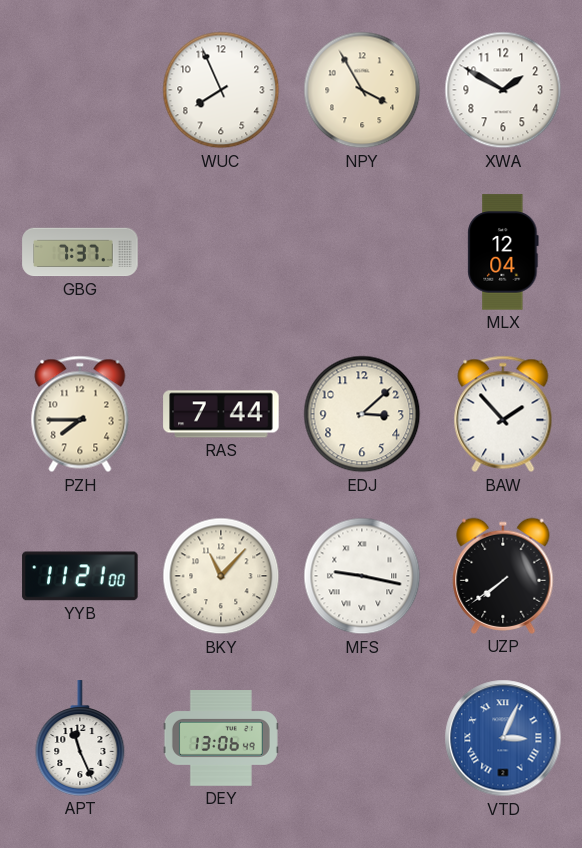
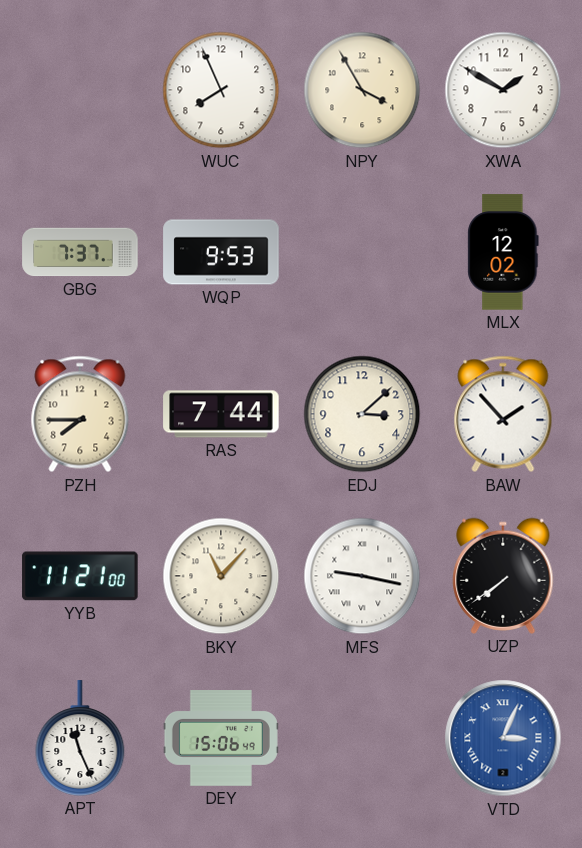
WQP: none -> 9:53 (221, 252)
MLX: 12:04 -> 12:02 (503, 252)
DEY: 13:06 -> 15:06 (221, 738)
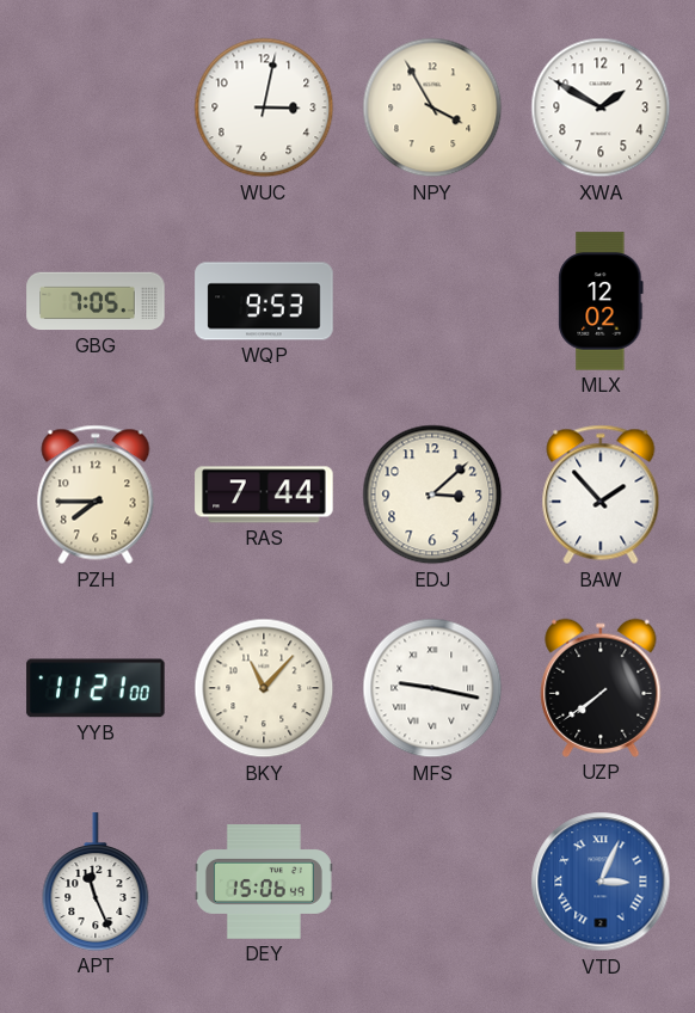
WUC: 7:56 -> 3:02 (264, 108)
GBG: 7:37 -> 7:05 (96, 301)
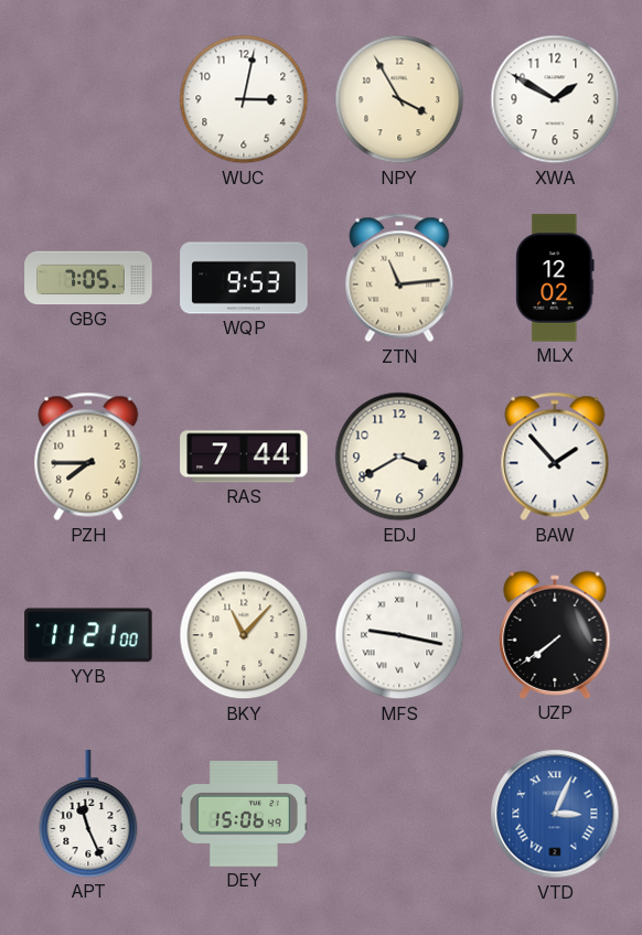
ZTN: none -> 11:14 (399, 278)
EDJ: 3:08 -> 3:40 (399, 456)
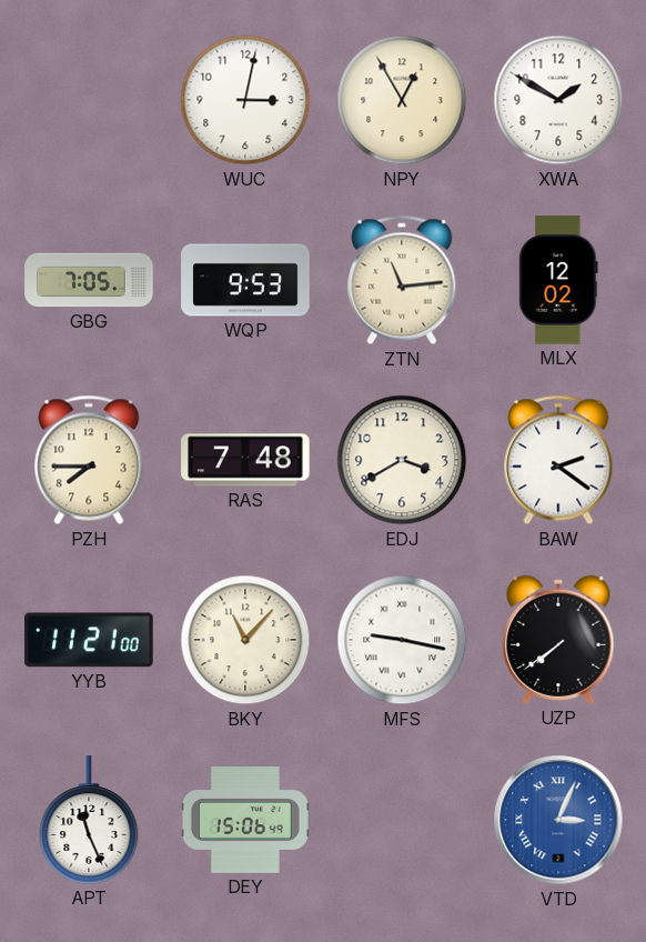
NPY: 3:55 -> 12:55 (402, 100)
RAS: 7:44 -> 7:48 (245, 460)
BAW: 1:53 -> 2:21 (558, 460)
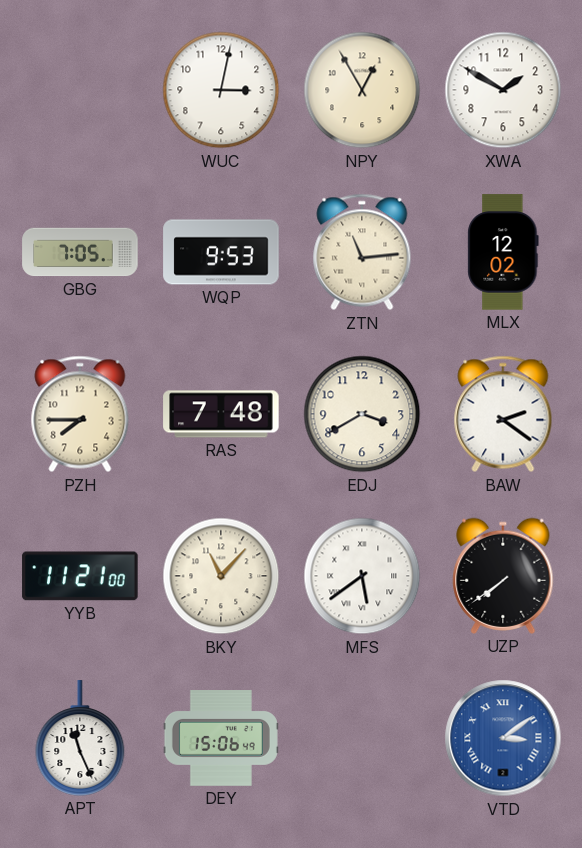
MFS: 9:17 -> 5:39 (362, 576)
VTD: 3:04 -> 3:09 (503, 738)
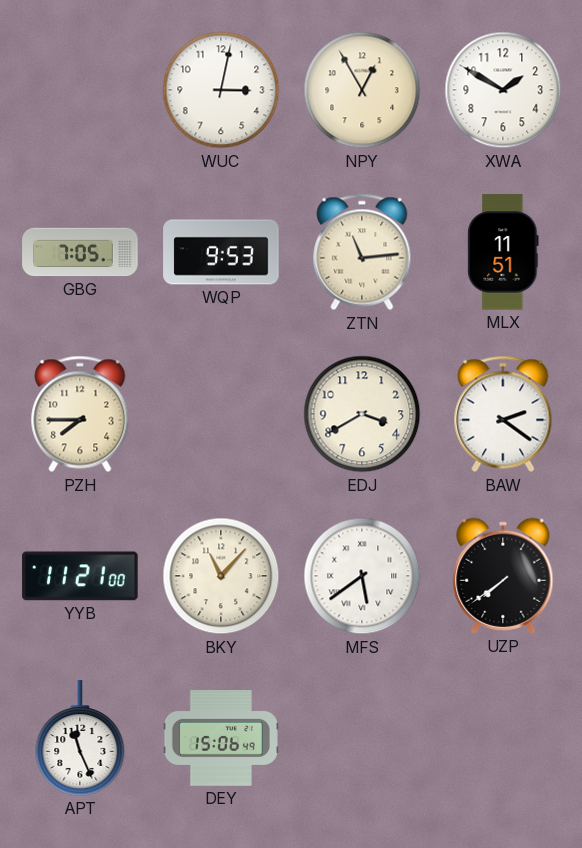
MLX: 12:02 -> 11:51 (503, 252)
RAS: 7:48 -> none (221, 414)
VTD: 3:09 -> none (503, 738)
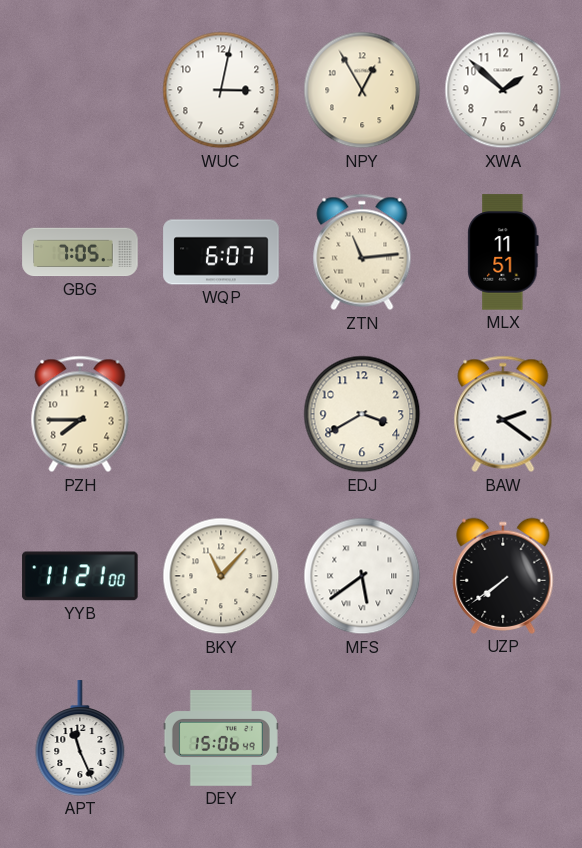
XWA: 1:50 -> 1:52 (503, 90)
WQP: 9:53 -> 6:07 (221, 252)
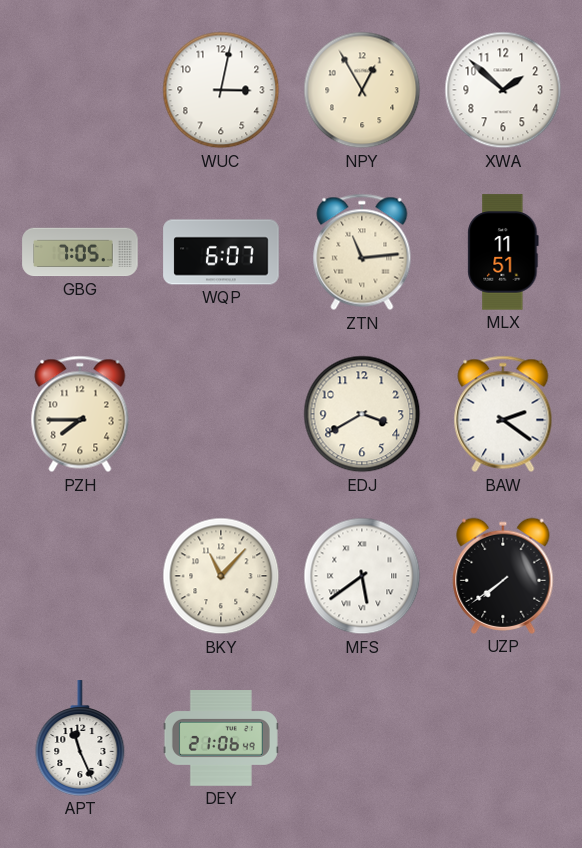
YYB: 11:21 -> none (80, 576)
DEY: 15:06 -> 21:06 (221, 738)
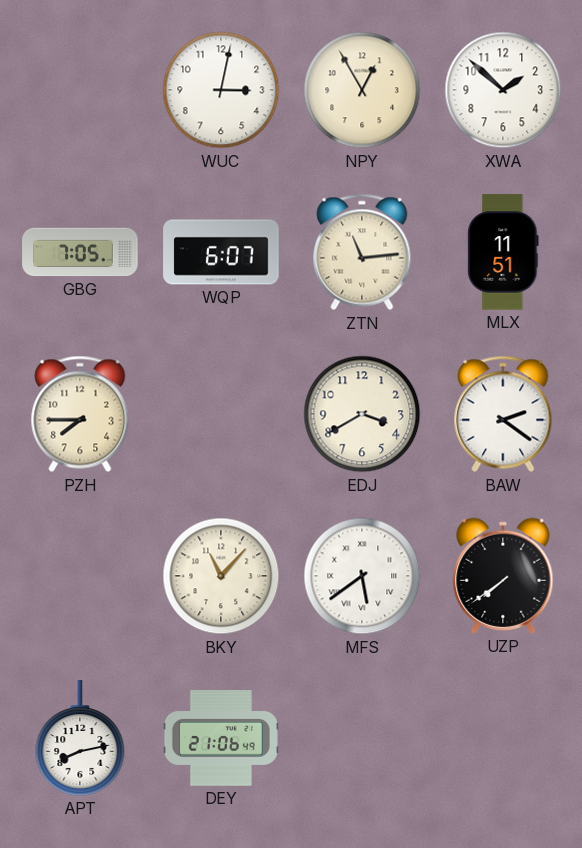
APT: 11:26 -> 8:13 (80, 738)
